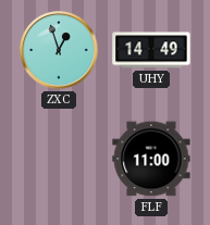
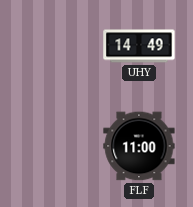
ZXC: 12:57 -> none (59, 50)
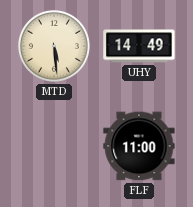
MTD: none -> 5:29 (54, 46)
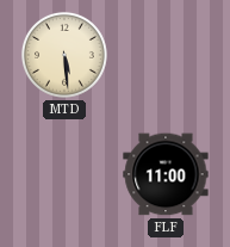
UHY: 14:49 -> none (139, 46)
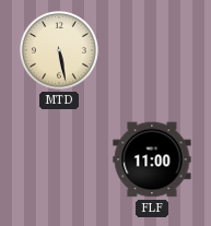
MTD: 5:29 -> 5:28 (59, 50)
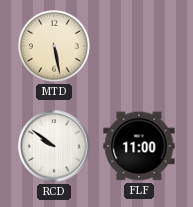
RCD: none -> 9:51 (54, 146)
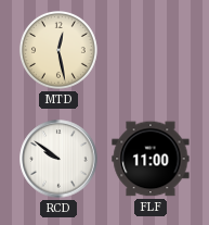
MTD: 5:28 -> 12:28 (58, 50)
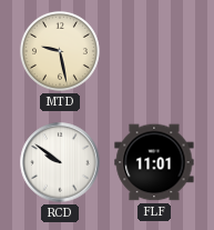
MTD: 12:28 -> 9:28 (60, 51)
FLF: 11:00 -> 11:01 (154, 162)
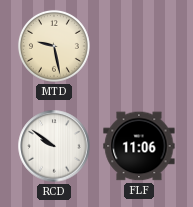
FLF: 11:01 -> 11:06 (139, 146)
